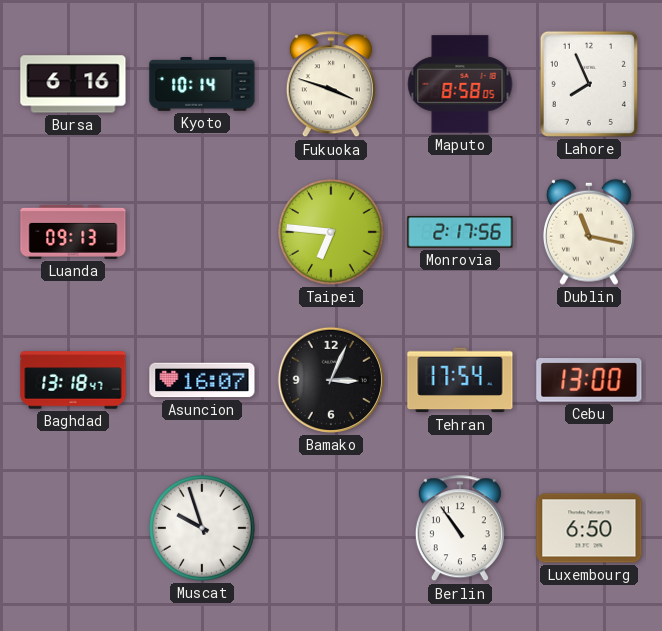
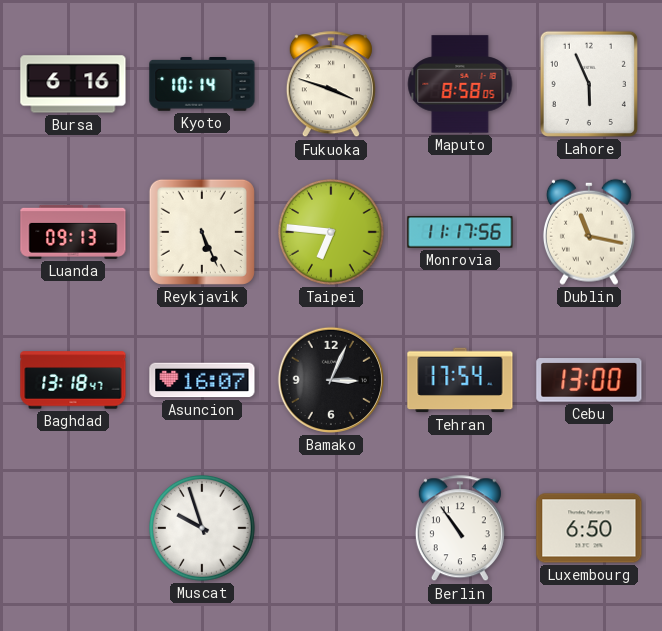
Lahore: 7:56 -> 5:56 (589, 84)
Reykjavik: none -> 5:26 (202, 232)
Monrovia: 2:17 -> 11:17 (460, 232)
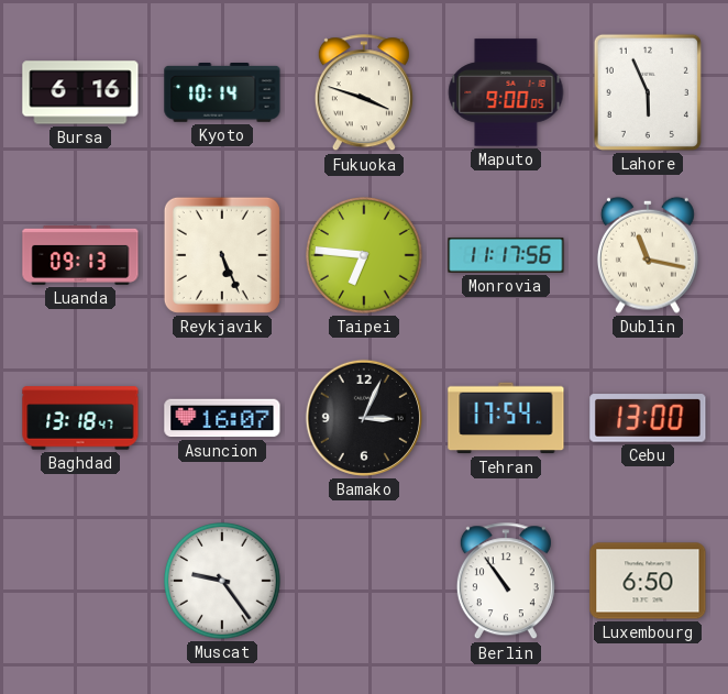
Maputo: 8:58 -> 9:00 (506, 92)
Muscat: 9:57 -> 9:24 (223, 582)
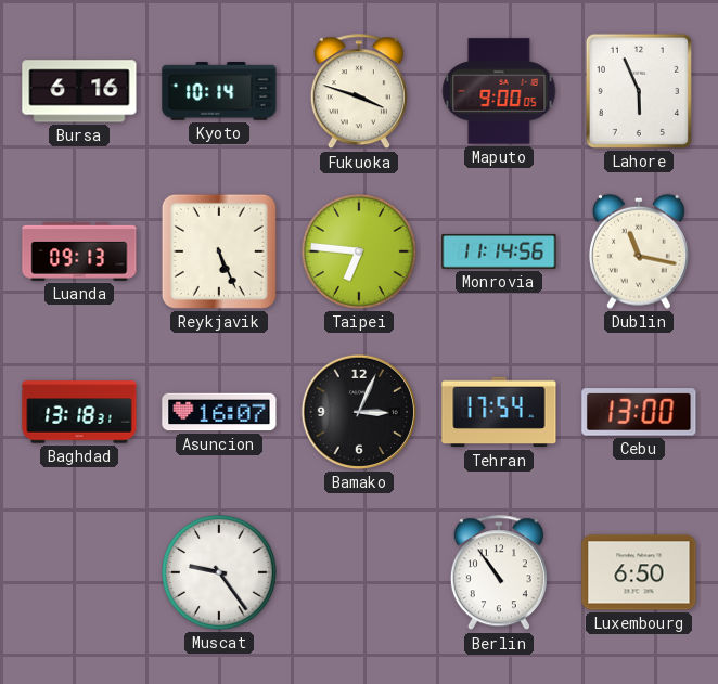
Monrovia: 11:17 -> 11:14 (499, 251)
Baghdad: 13:18:47 -> 13:18:31 (79, 412)
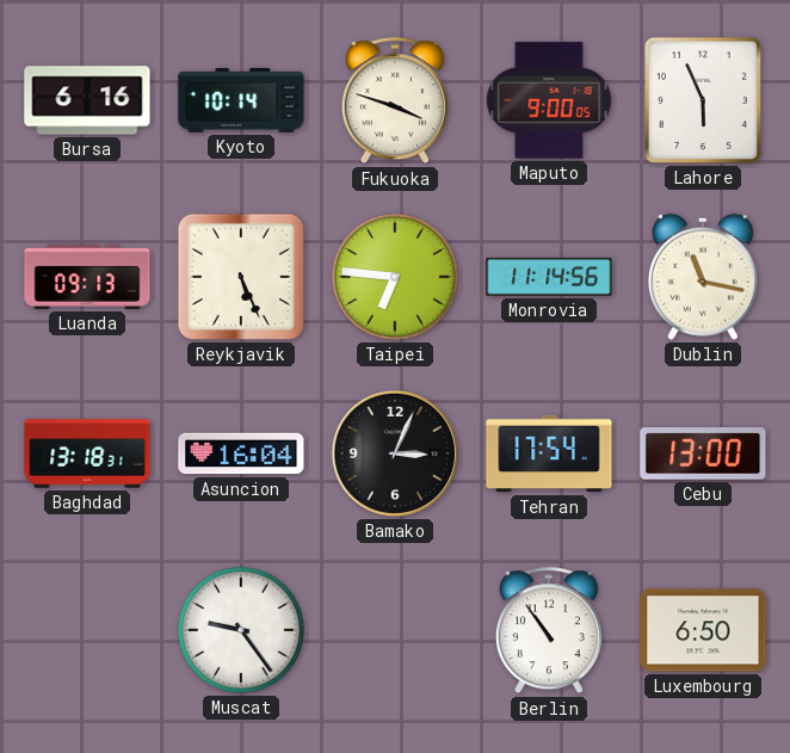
Asuncion: 16:07 -> 16:04 (241, 453)
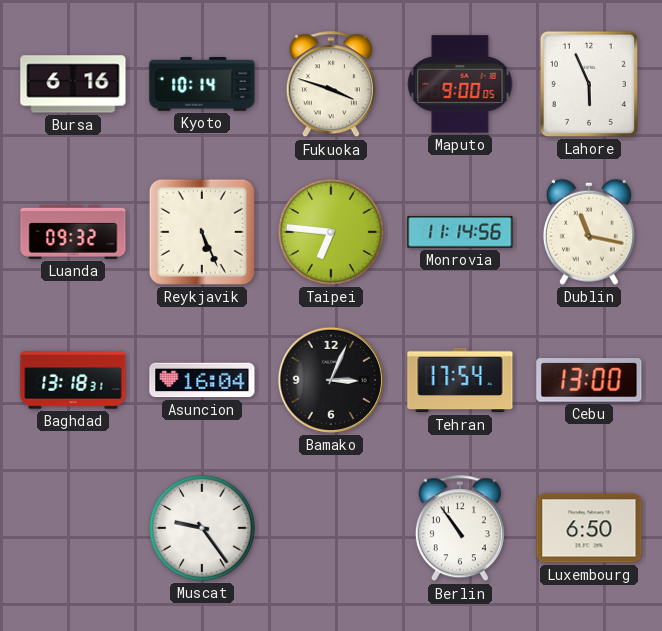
Luanda: 09:13 -> 09:32 (73, 232)
